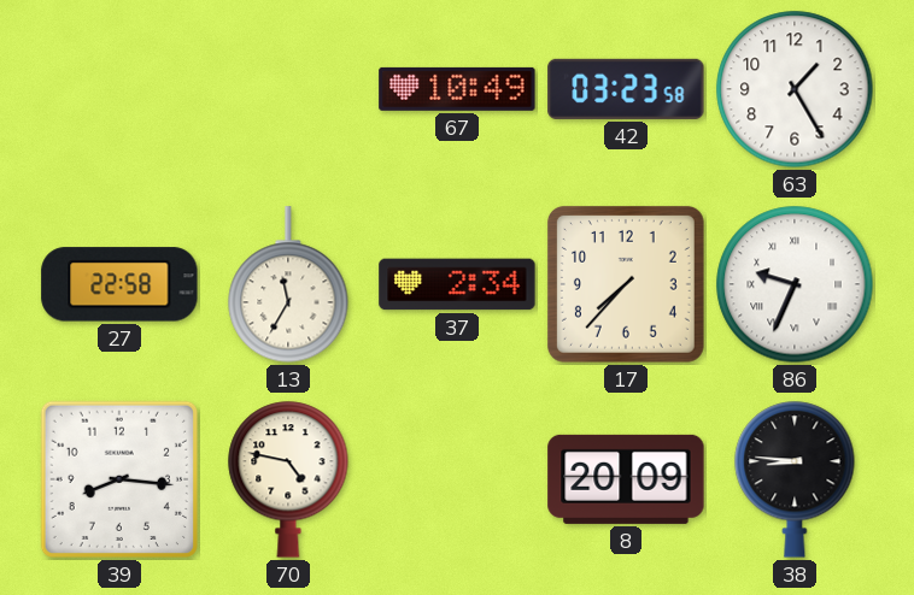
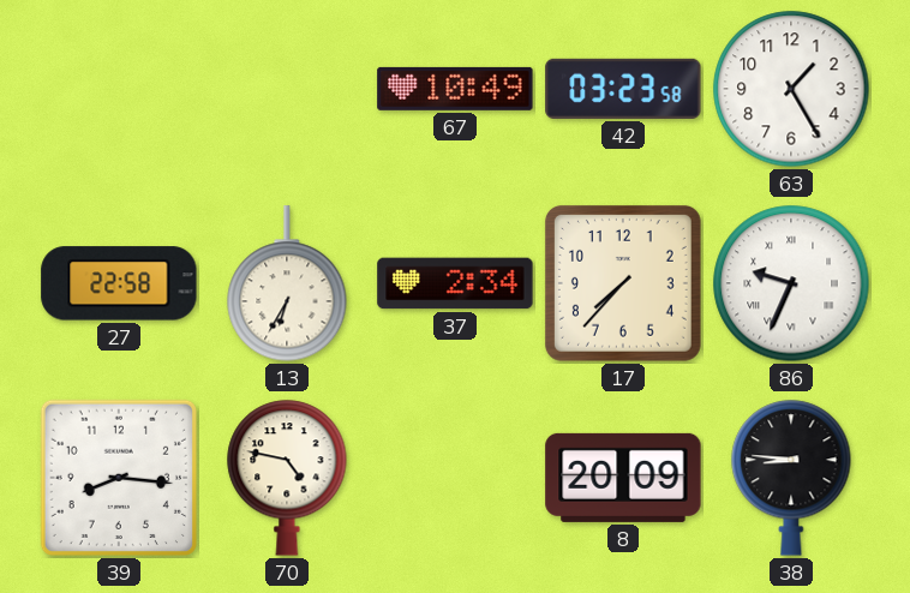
13: 11:35 -> 6:35 (287, 283)
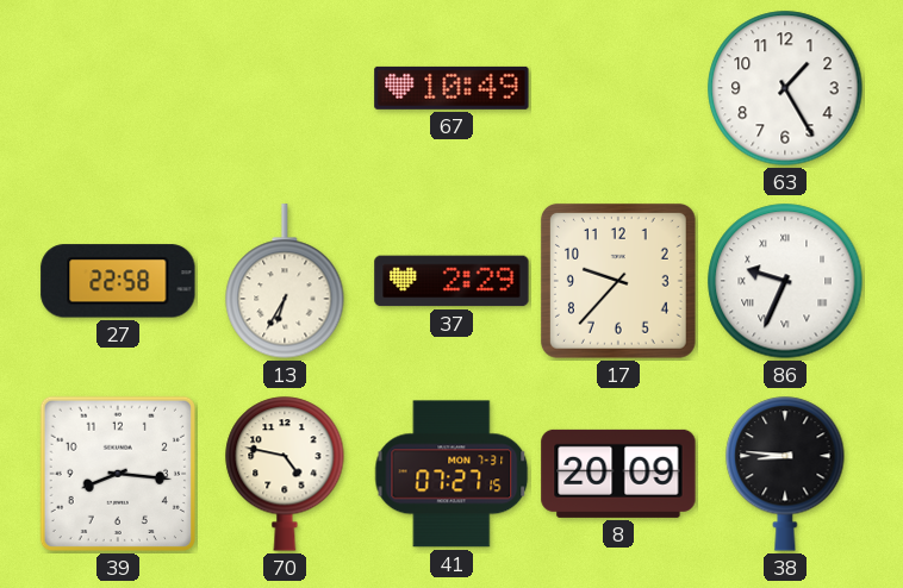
42: 03:23 -> none (623, 89)
37: 2:34 -> 2:29 (451, 281)
17: 7:37 -> 9:37 (618, 281)
41: none -> 07:27 (451, 474)
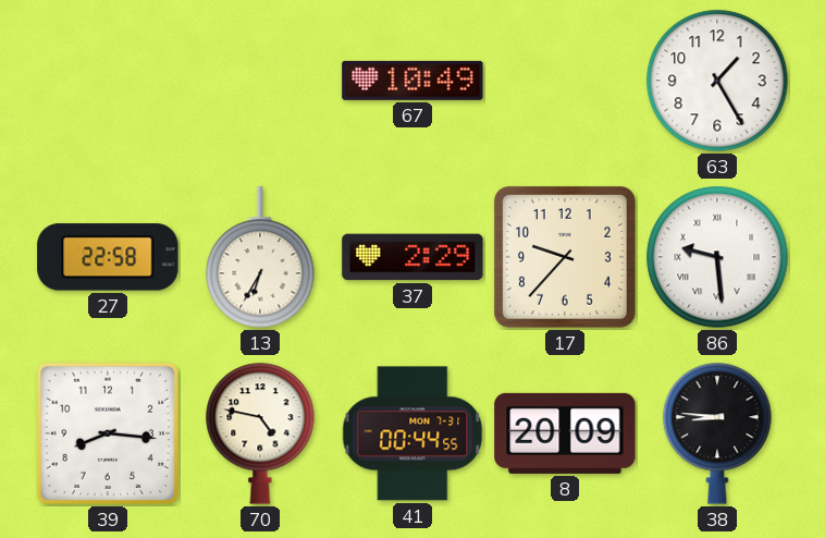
86: 9:34 -> 9:29 (717, 257)
41: 07:27 -> 00:44 (412, 433)
